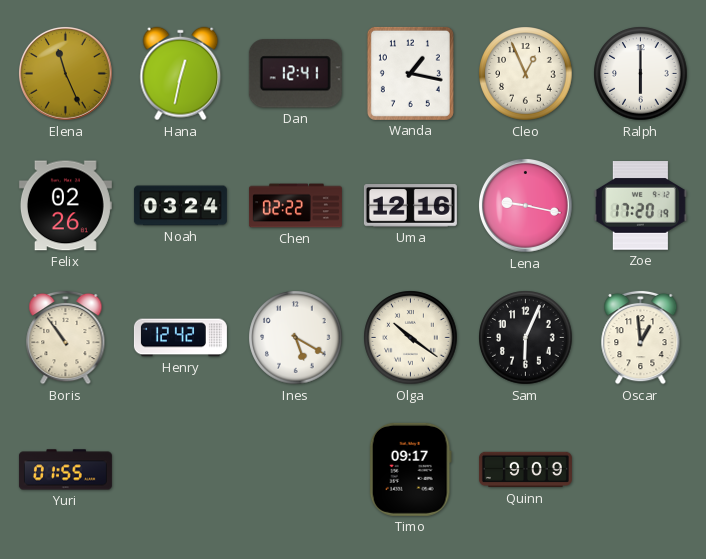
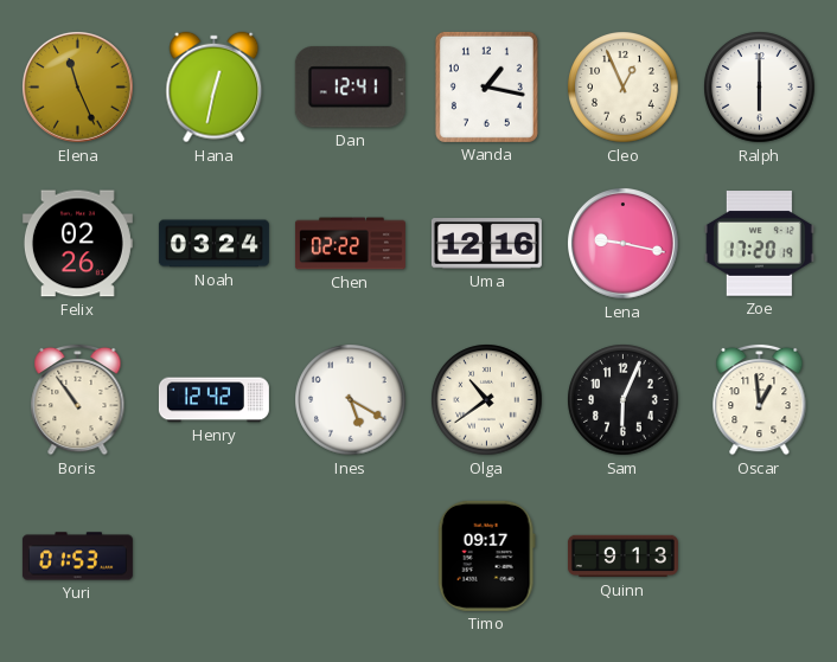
Olga: 10:21 -> 10:39 (487, 400)
Yuri: 01:55 -> 01:53 (77, 557)
Quinn: 9:09 -> 9:13 (622, 557)
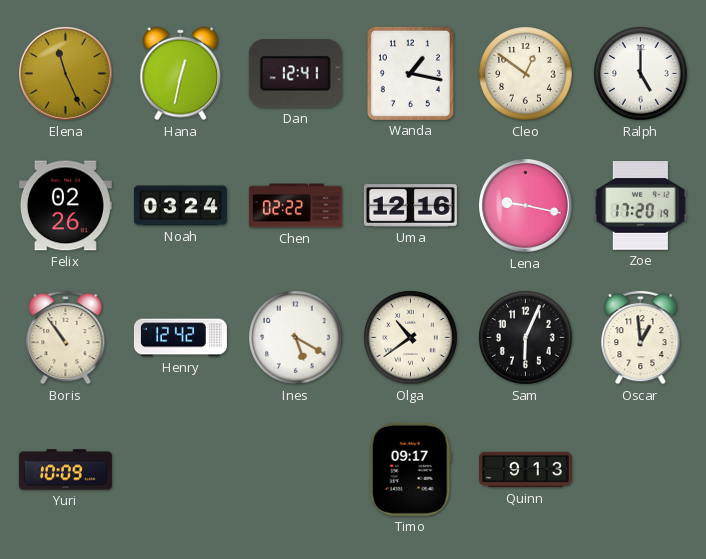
Cleo: 12:56 -> 12:51 (526, 74)
Ralph: 6:00 -> 5:00 (641, 74)
Yuri: 01:53 -> 10:09 (65, 470)
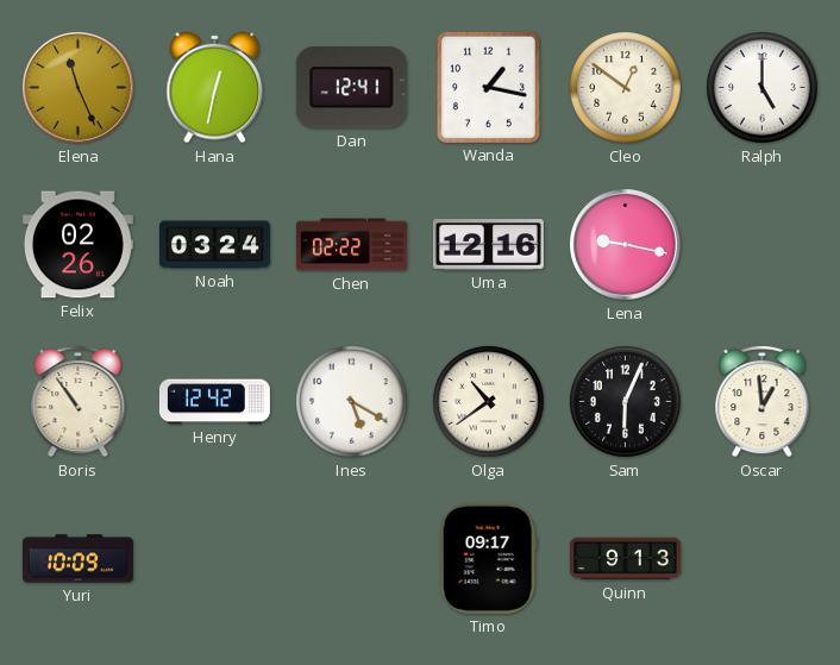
Zoe: 17:20 -> none (640, 206)
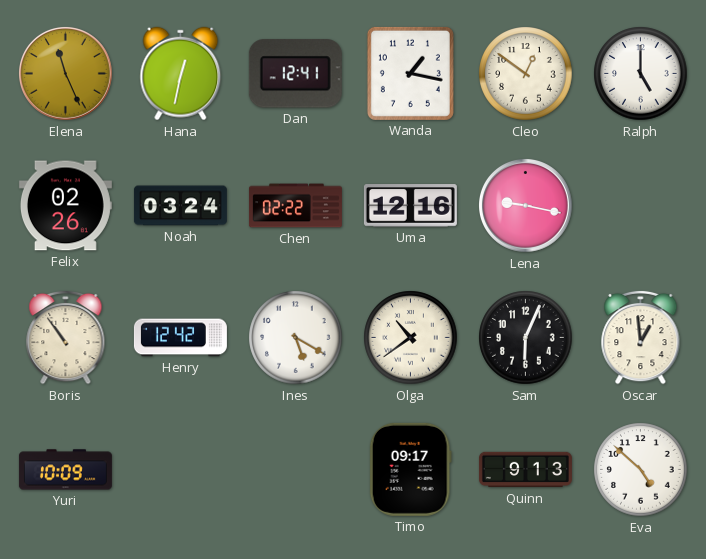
Eva: none -> 4:52 (641, 470)
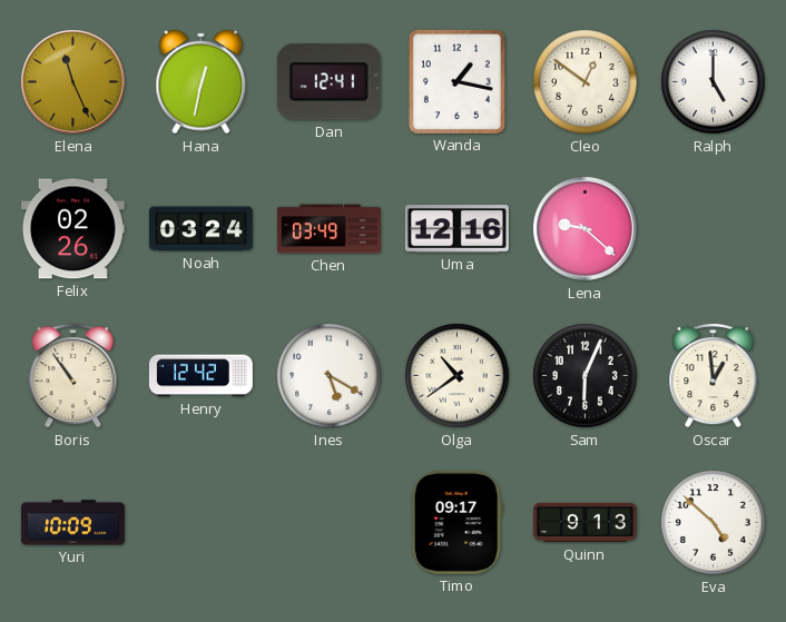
Chen: 02:22 -> 03:49 (328, 229)
Lena: 9:17 -> 9:22 (586, 229)
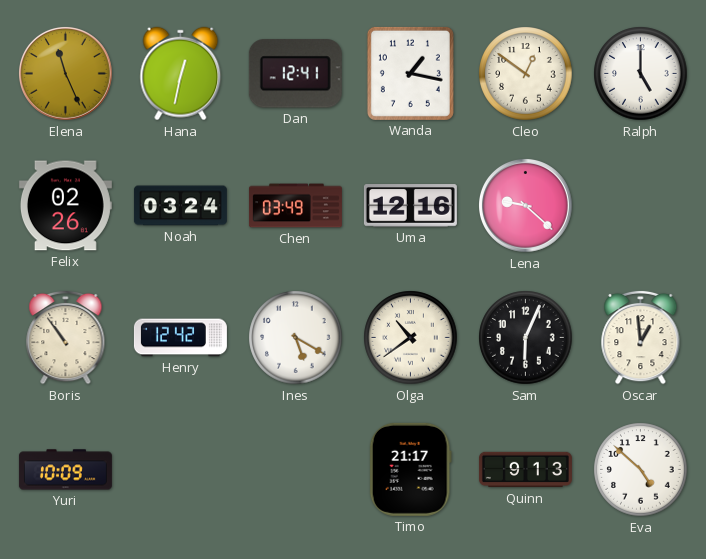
Timo: 09:17 -> 21:17 (410, 469)
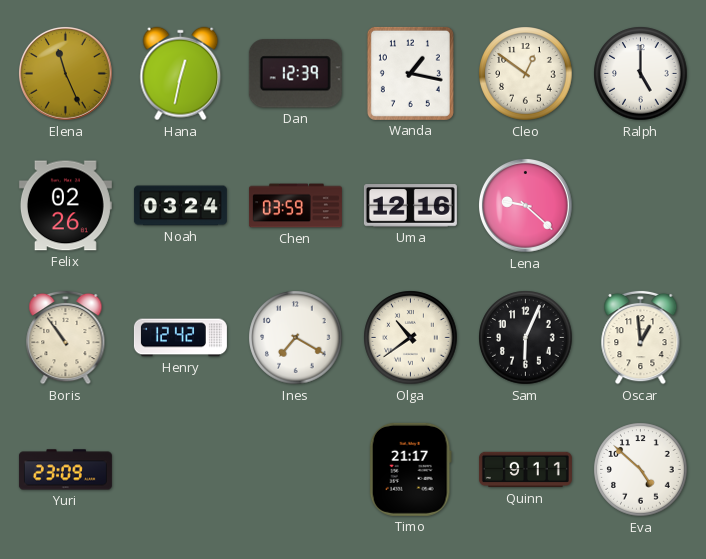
Dan: 12:41 -> 12:39 (295, 74)
Chen: 03:49 -> 03:59 (295, 206)
Ines: 5:20 -> 7:20 (296, 338)
Yuri: 10:09 -> 23:09 (65, 470)
Quinn: 9:13 -> 9:11 (525, 470)
